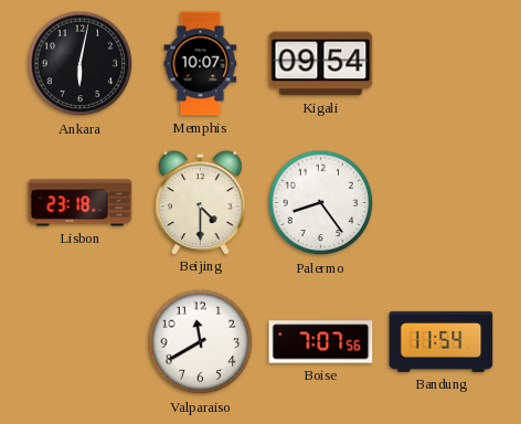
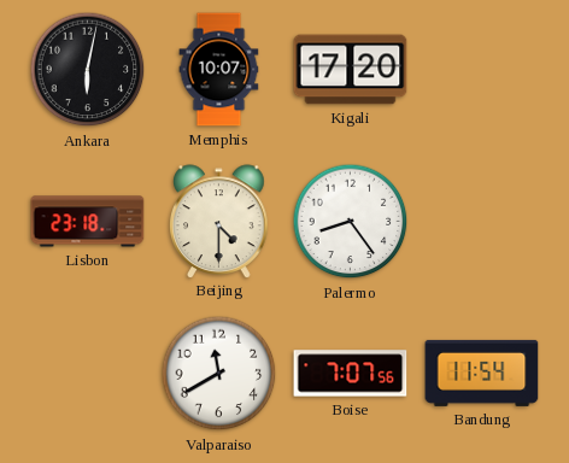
Kigali: 09:54 -> 17:20 (351, 70)
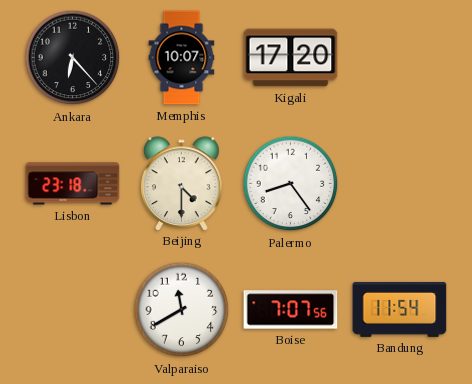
Ankara: 6:02 -> 6:23 (73, 58)
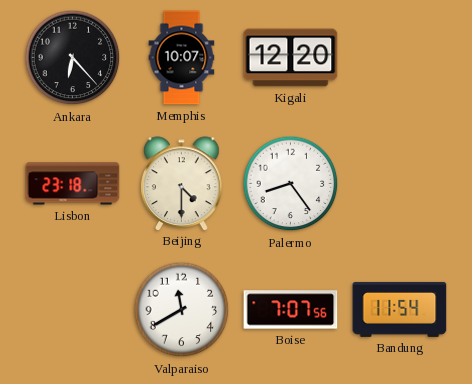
Kigali: 17:20 -> 12:20 (291, 58)
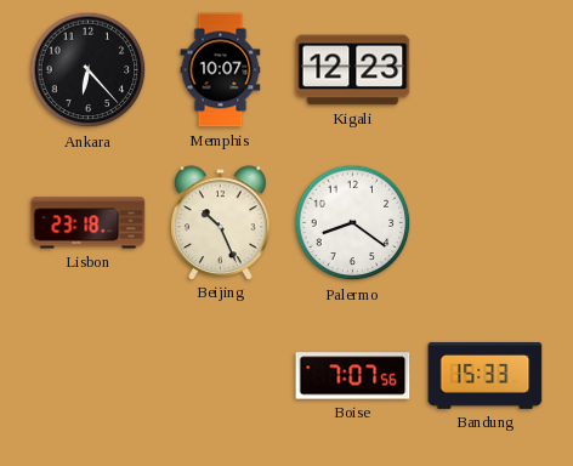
Kigali: 12:20 -> 12:23 (353, 70)
Beijing: 4:30 -> 10:26 (221, 222)
Palermo: 8:24 -> 8:21 (353, 223)
Valparaiso: 11:40 -> none (182, 310)
Bandung: 11:54 -> 15:33 (486, 375)
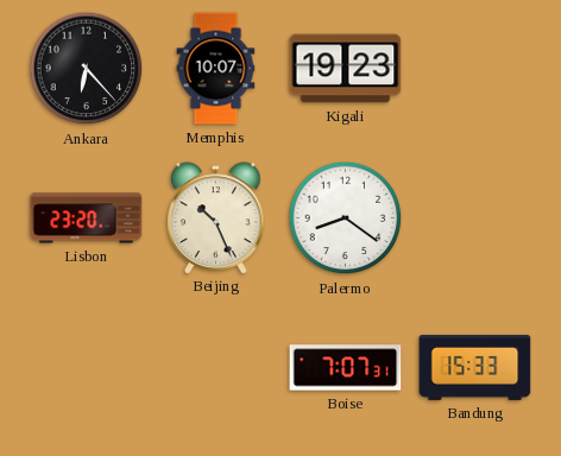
Kigali: 12:23 -> 19:23 (346, 69)
Lisbon: 23:18 -> 23:20 (87, 218)
Boise: 7:07:56 -> 7:07:31 (346, 368)
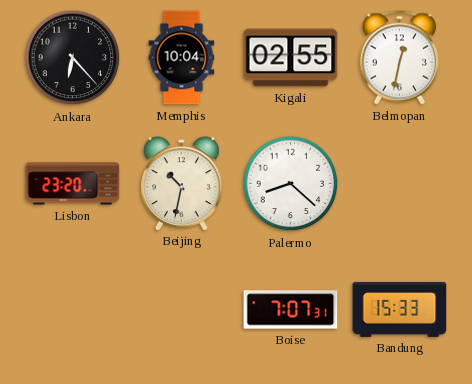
Memphis: 10:07 -> 10:04 (182, 58)
Kigali: 19:23 -> 02:55 (291, 58)
Belmopan: none -> 12:32 (399, 58)
Beijing: 10:26 -> 10:32 (182, 183)
Palermo: 8:21 -> 8:22 (291, 184)
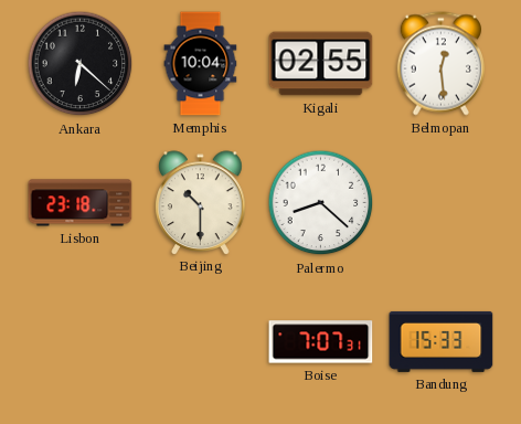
Ankara: 6:23 -> 6:22 (81, 64)
Belmopan: 12:32 -> 12:29 (440, 64)
Lisbon: 23:20 -> 23:18 (81, 203)
Beijing: 10:32 -> 10:30 (201, 202)
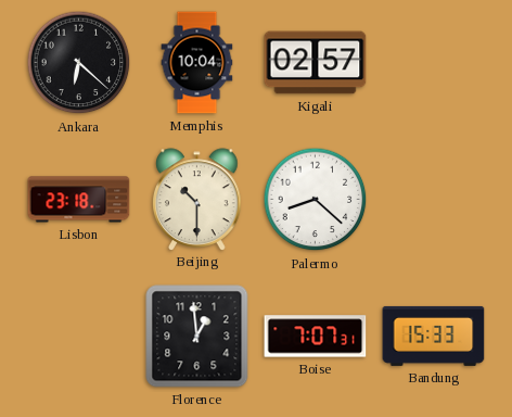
Kigali: 02:55 -> 02:57 (316, 63)
Belmopan: 12:29 -> none (440, 64)
Florence: none -> 12:59 (197, 337)
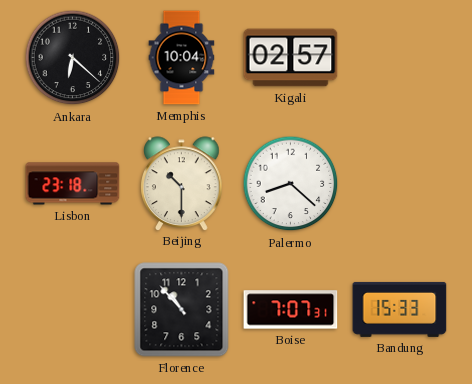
Florence: 12:59 -> 10:53 (182, 310)
